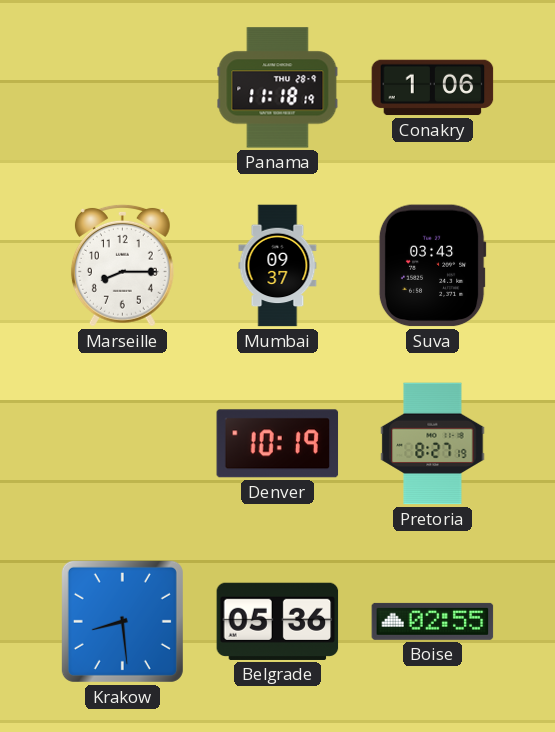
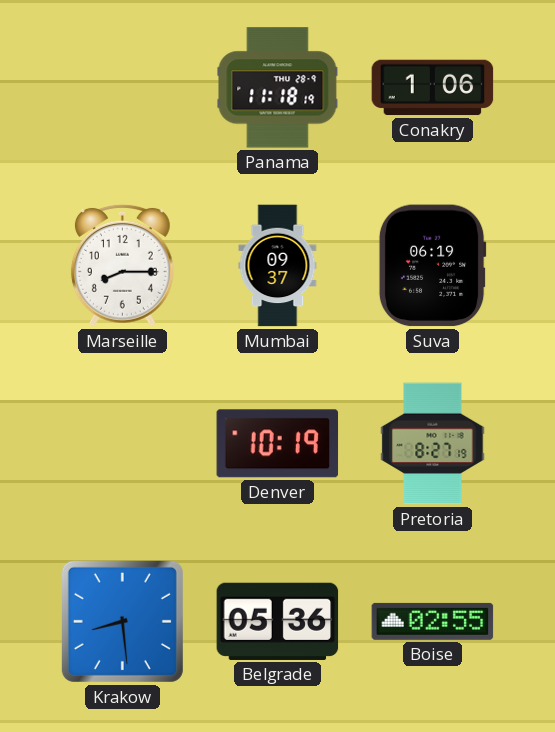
Suva: 03:43 -> 06:19 (432, 266)
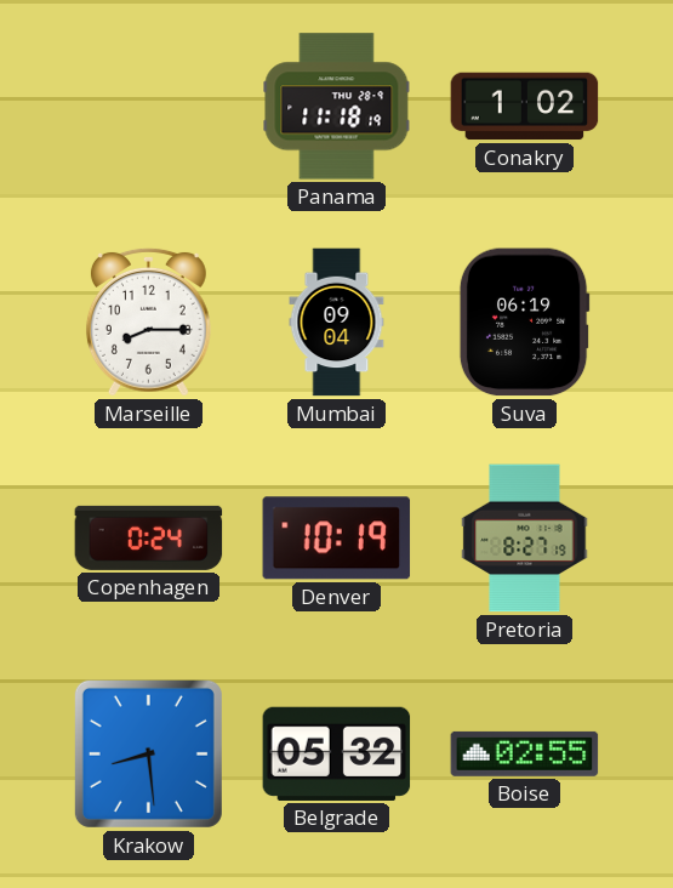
Conakry: 1:06 -> 1:02 (525, 107)
Mumbai: 09:37 -> 09:04 (337, 323)
Copenhagen: none -> 0:24 (149, 537)
Belgrade: 05:36 -> 05:32 (337, 753)
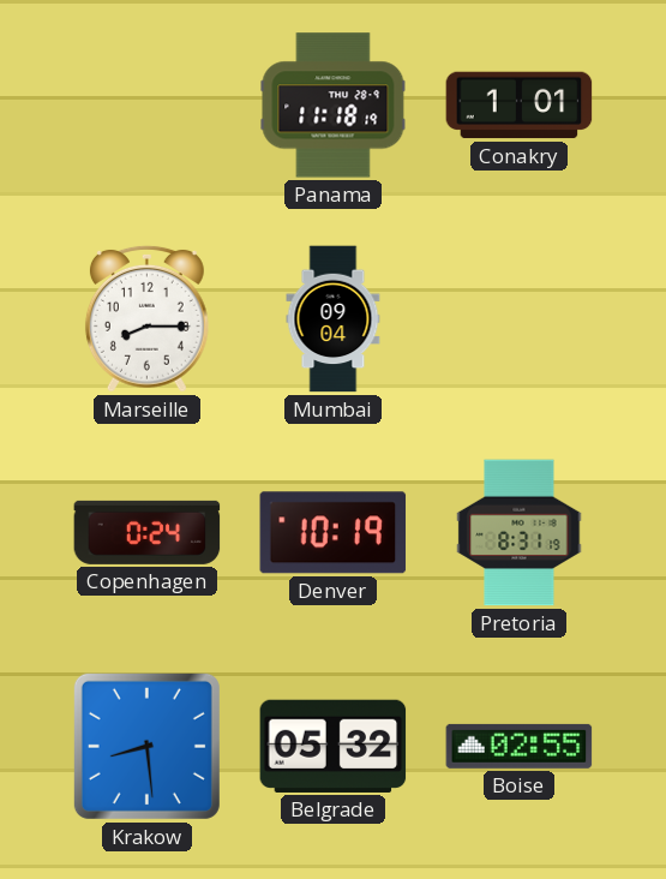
Conakry: 1:02 -> 1:01 (520, 106)
Suva: 06:19 -> none (524, 323)
Pretoria: 8:27 -> 8:31 (520, 533)
